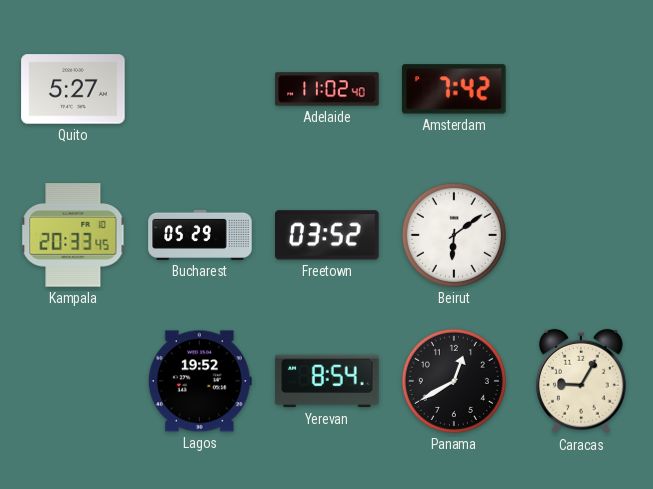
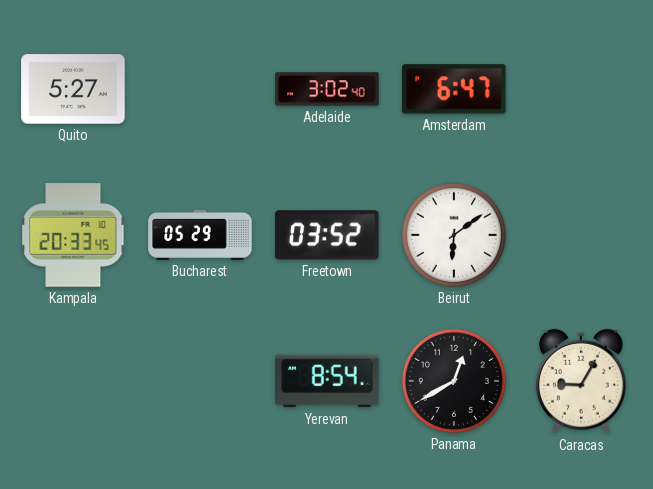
Adelaide: 11:02 -> 3:02 (327, 89)
Amsterdam: 7:42 -> 6:47 (455, 89)
Lagos: 19:52 -> none (200, 381)
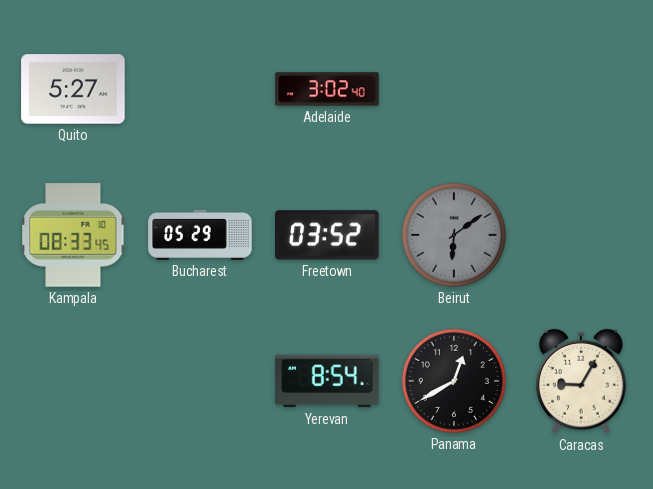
Amsterdam: 6:47 -> none (455, 89)
Kampala: 20:33 -> 08:33 (73, 235)
Beirut dial: white -> grey (454, 235)
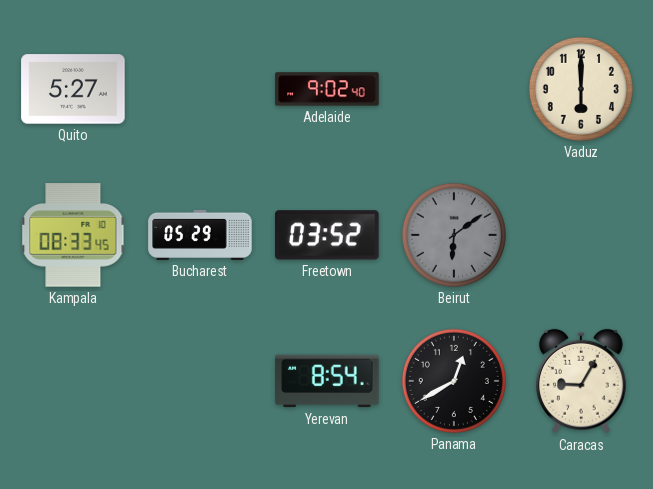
Adelaide: 3:02 -> 9:02 (327, 89)
Vaduz: none -> 6:00 (581, 89)
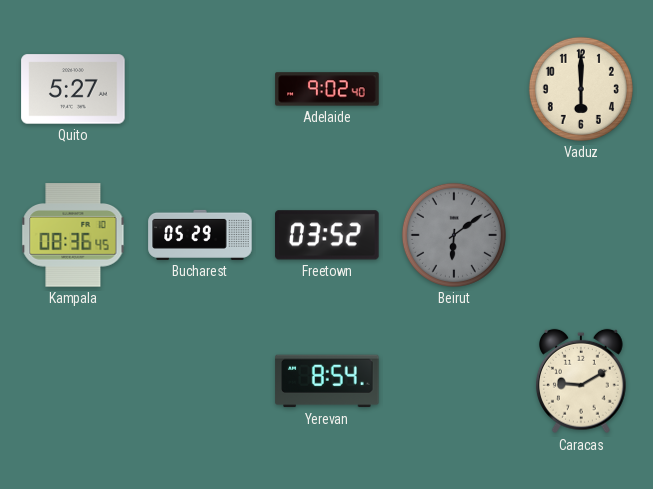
Kampala: 08:33 -> 08:36 (73, 235)
Panama: 12:40 -> none (454, 381)
Caracas: 9:05 -> 9:10 (581, 381)
